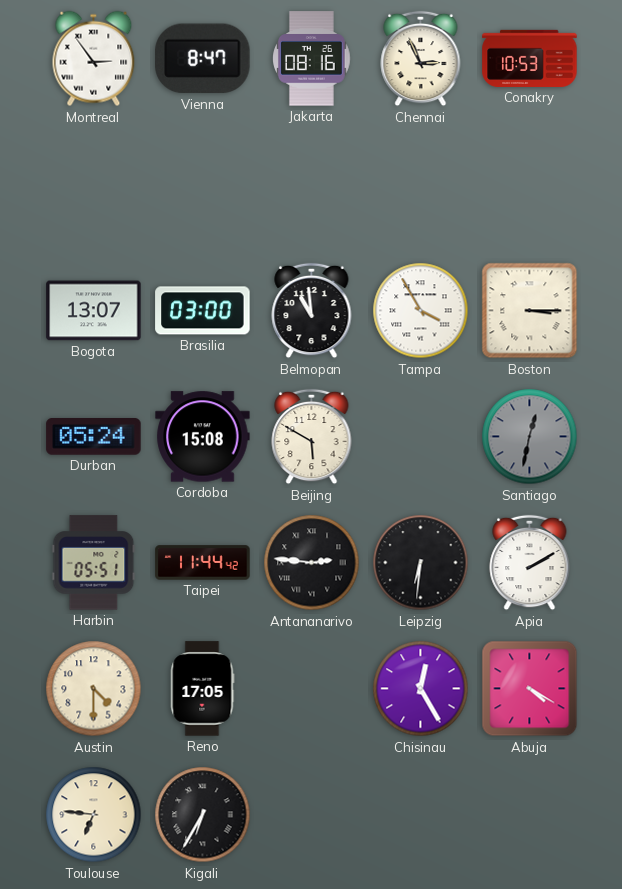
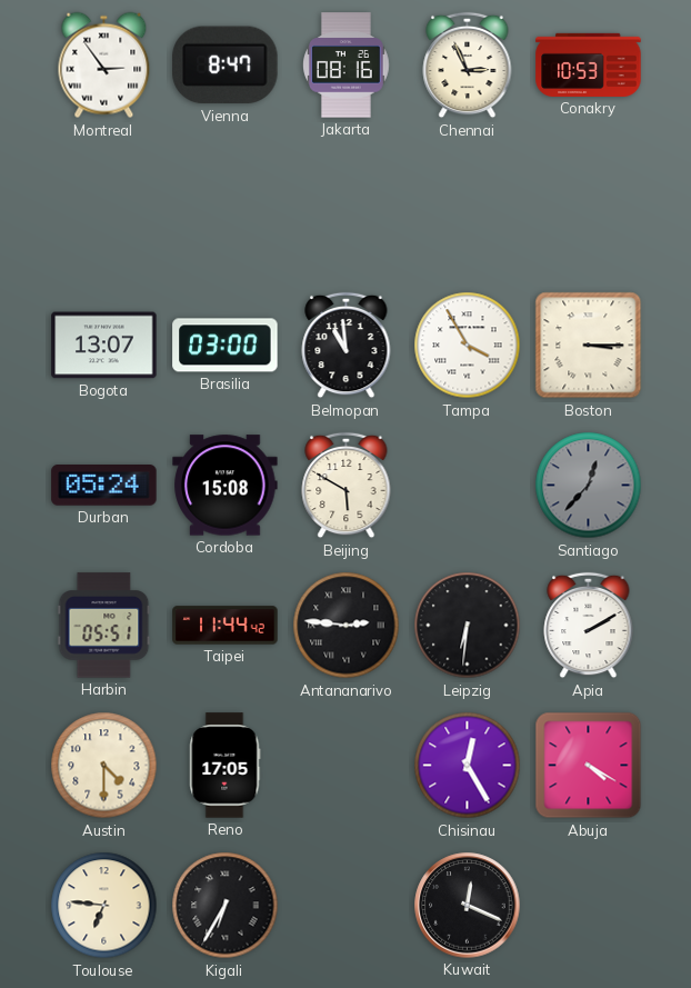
Santiago: 12:32 -> 12:37 (589, 486)
Kuwait: none -> 12:19 (468, 906)
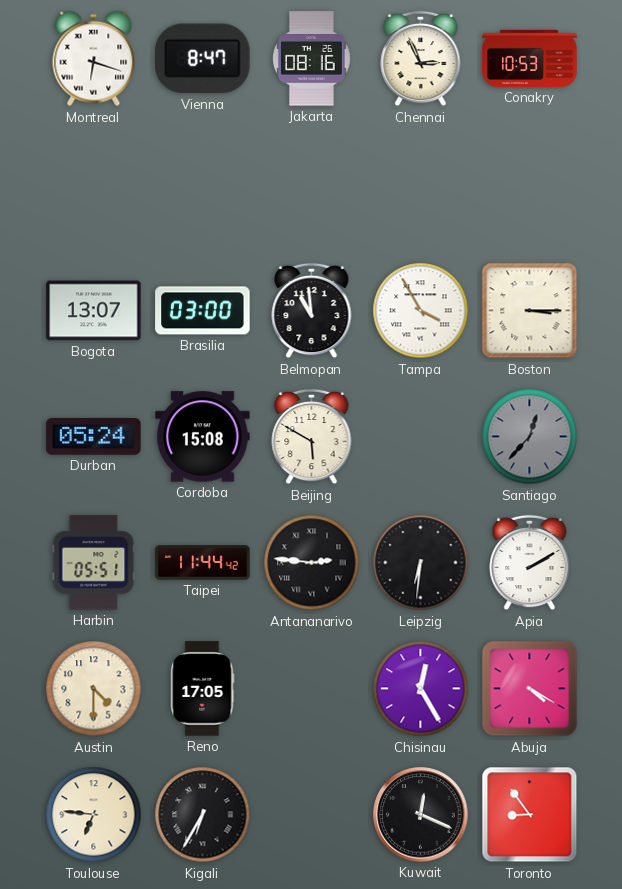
Montreal: 2:54 -> 6:18 (94, 59)
Toronto: none -> 8:54 (530, 815)
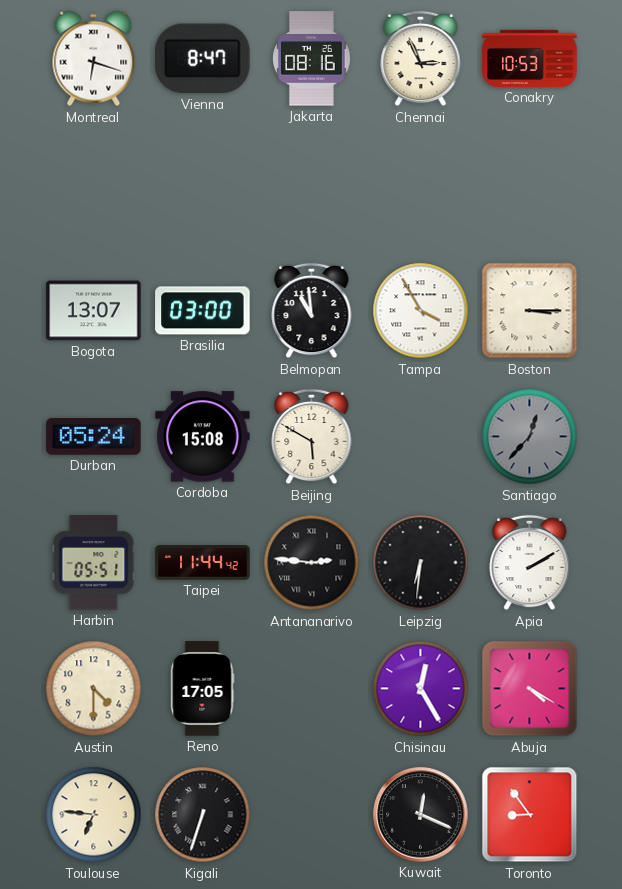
Kigali: 6:35 -> 6:33 (203, 815)
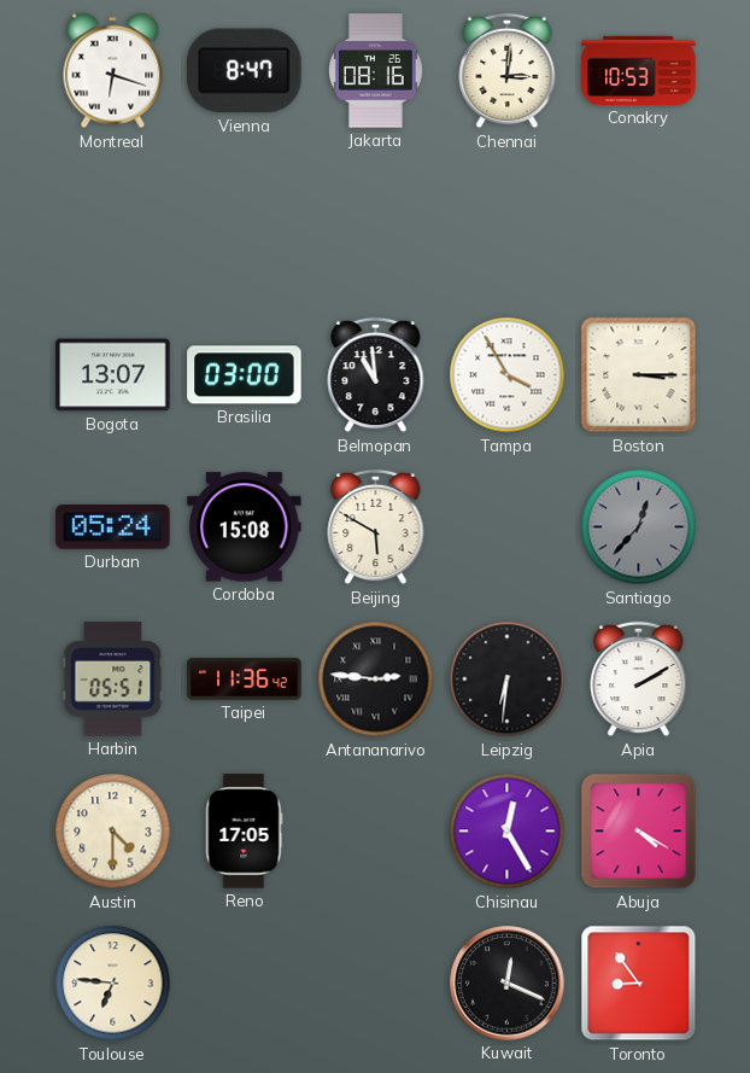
Chennai: 2:56 -> 3:01 (508, 71)
Taipei: 11:44 -> 11:36 (245, 680)
Kigali: 6:33 -> none (203, 815)
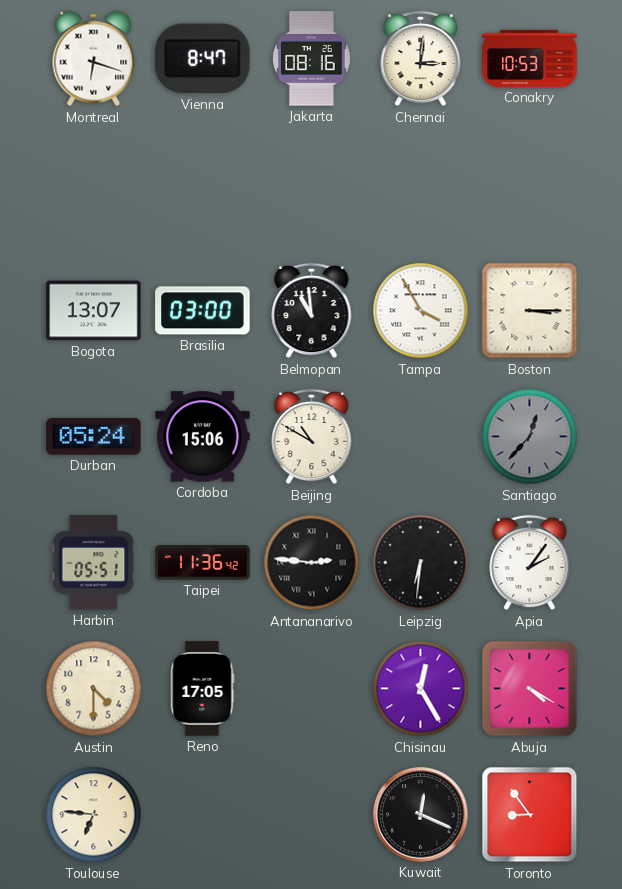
Cordoba: 15:08 -> 15:06 (203, 437)
Beijing: 5:50 -> 10:50 (312, 437)
Apia: 2:10 -> 2:06 (530, 563)
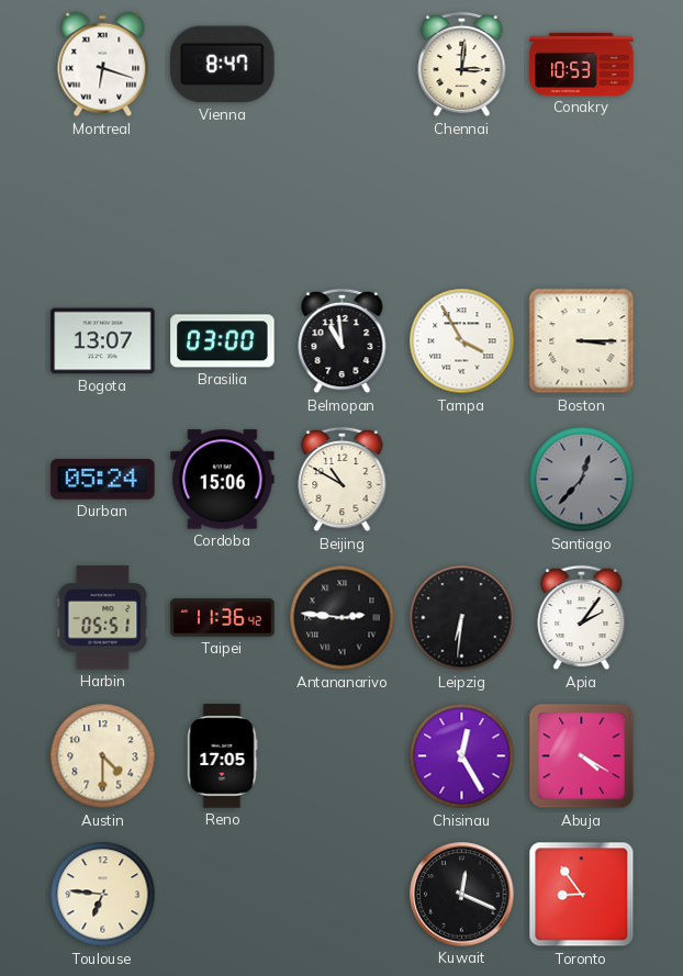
Jakarta: 08:16 -> none (312, 59)
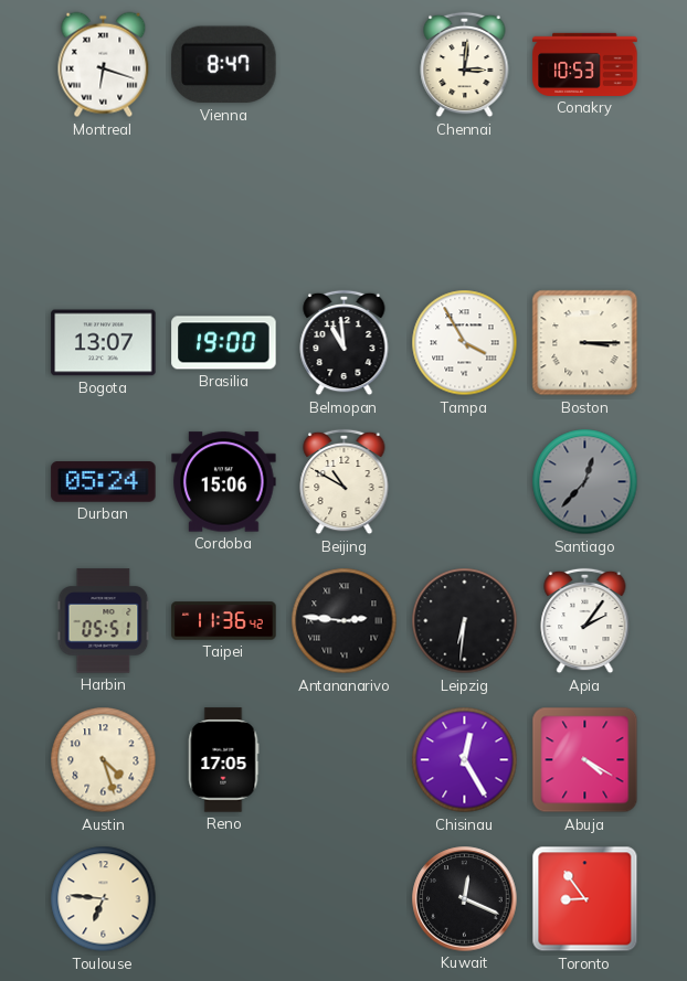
Brasilia: 03:00 -> 19:00 (224, 343)
Austin: 4:30 -> 4:27 (104, 760)
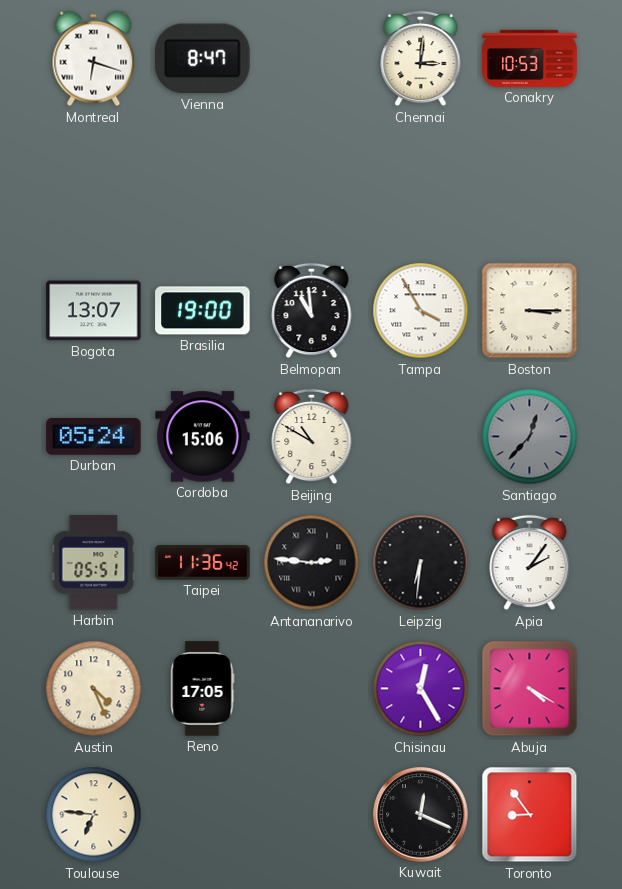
Austin: 4:27 -> 4:26 (94, 689)
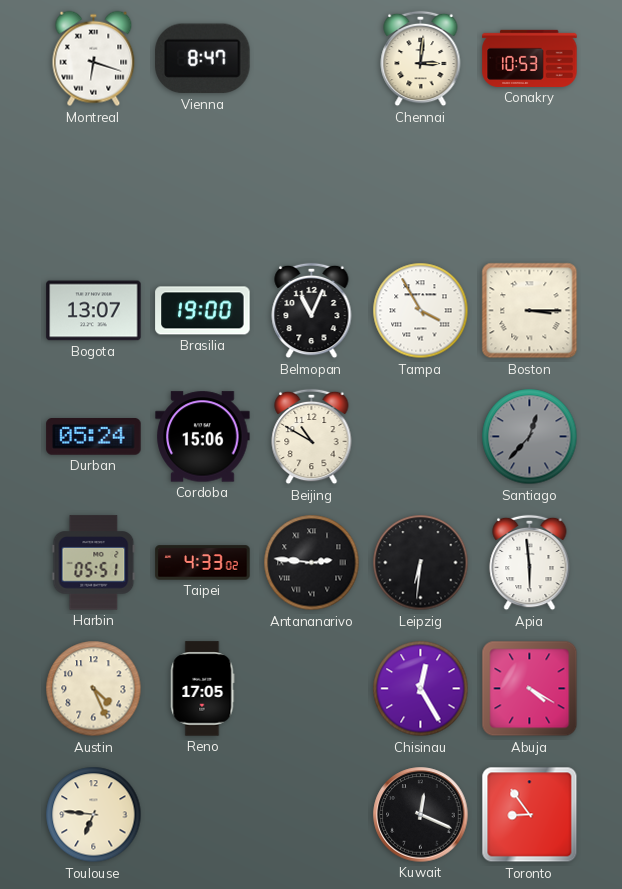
Belmopan: 10:59 -> 11:04 (312, 311)
Taipei: 11:36 -> 4:33 (203, 563)
Apia: 2:06 -> 5:59 (530, 563)
